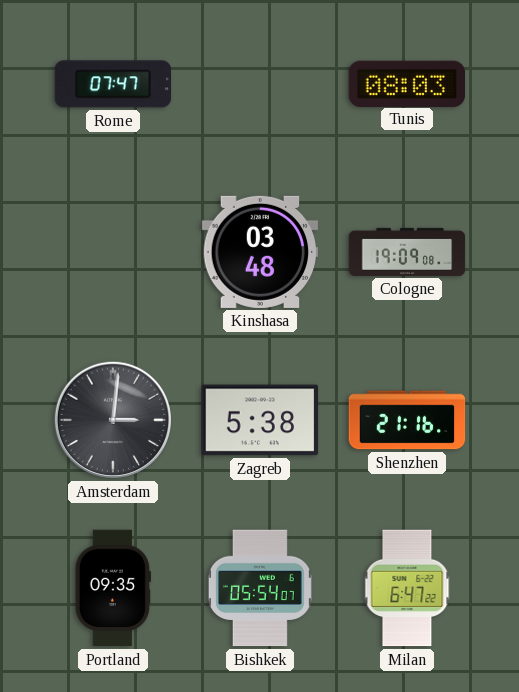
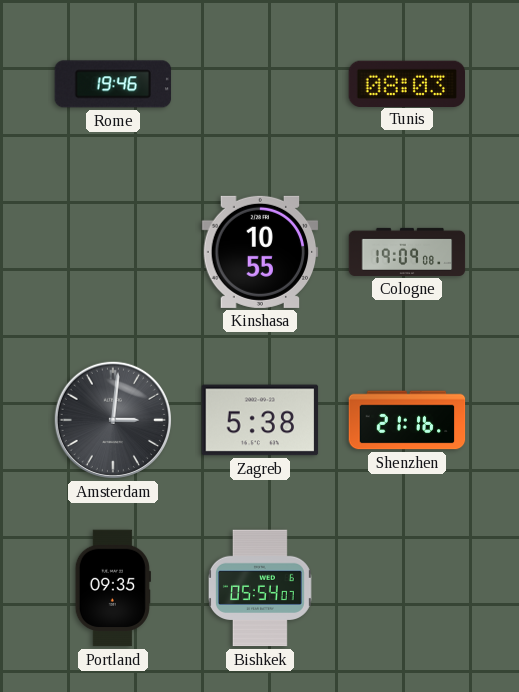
Rome: 07:47 -> 19:46 (113, 84)
Kinshasa: 03:48 -> 10:55 (260, 252)
Milan: 6:47 -> none (407, 588)
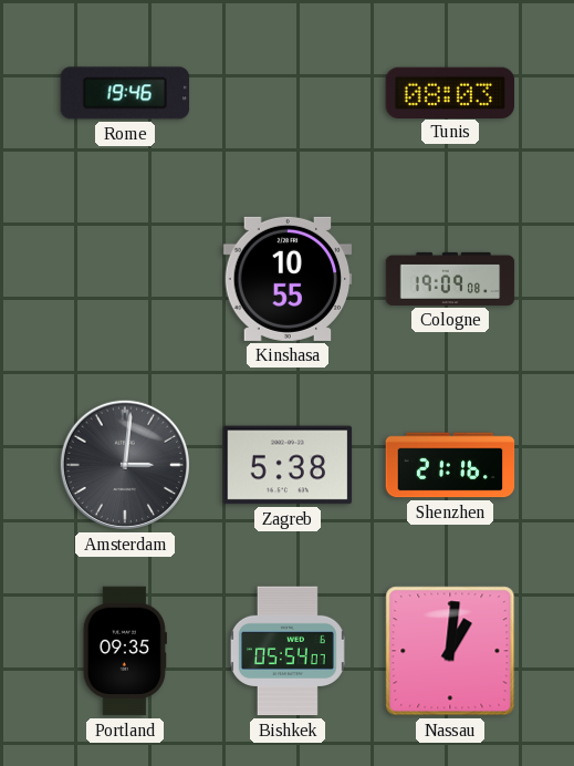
Nassau: none -> 1:01 (450, 651)
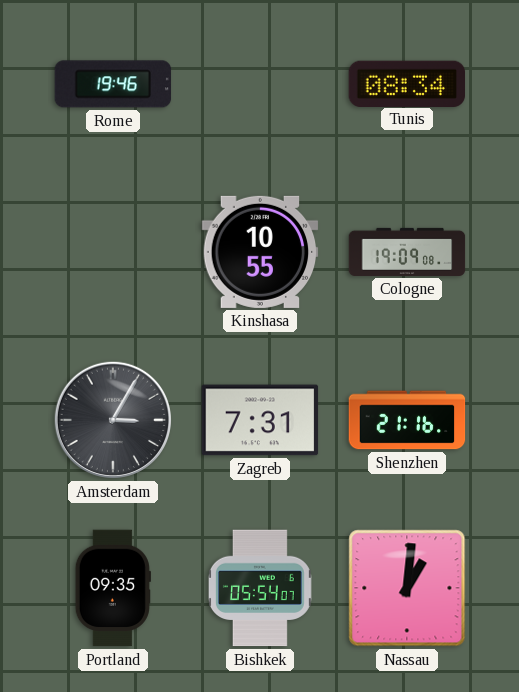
Tunis: 08:03 -> 08:34 (407, 83)
Amsterdam: 3:01 -> 3:05 (113, 420)
Zagreb: 5:38 -> 7:31 (260, 420)
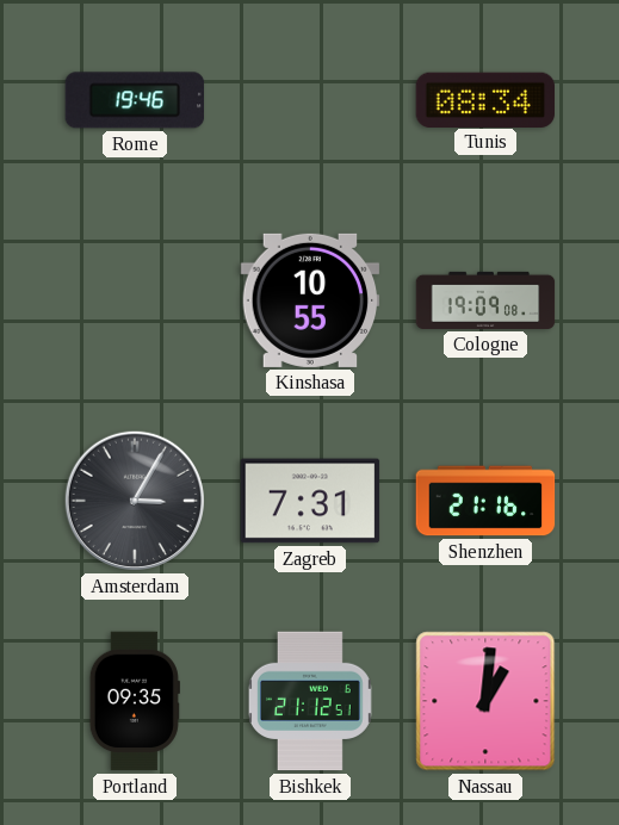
Bishkek: 05:54 -> 21:12 (310, 701)
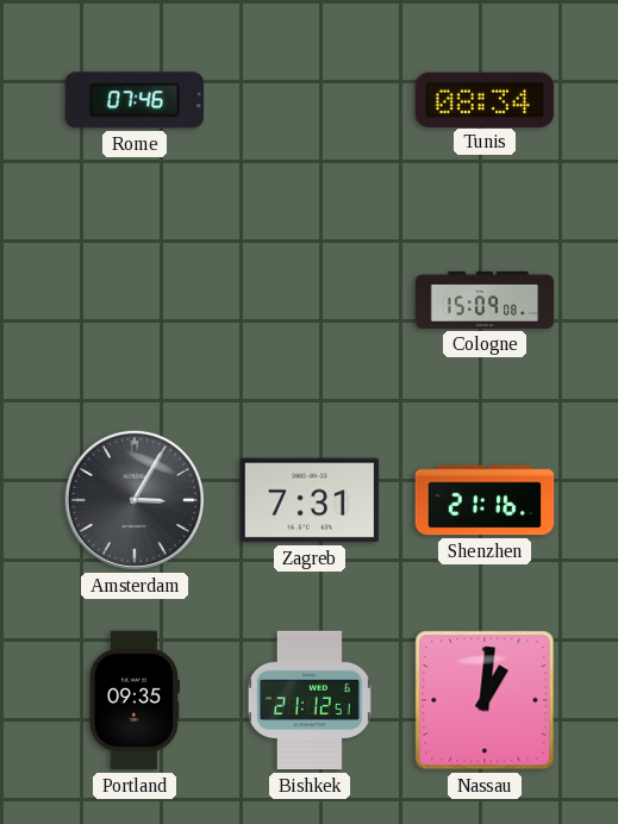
Rome: 19:46 -> 07:46 (135, 100)
Kinshasa: 10:55 -> none (310, 300)
Cologne: 19:09 -> 15:09 (485, 300)
